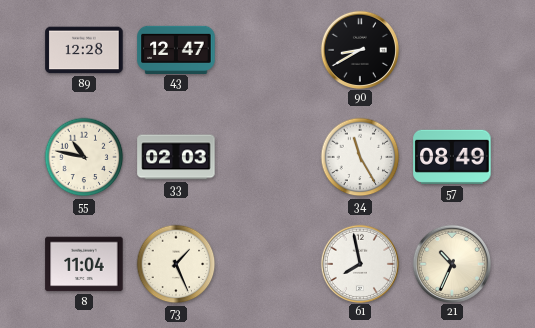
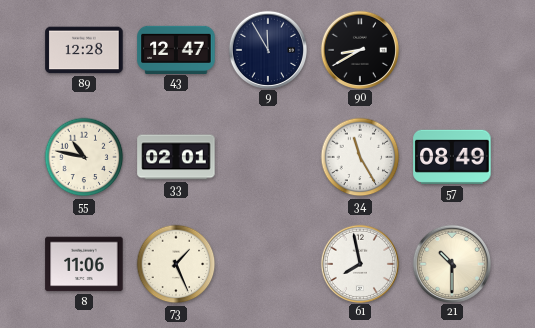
9: none -> 11:55 (267, 49)
33: 02:03 -> 02:01 (176, 157)
8: 11:04 -> 11:06 (84, 264)
21: 10:34 -> 10:30 (451, 263)
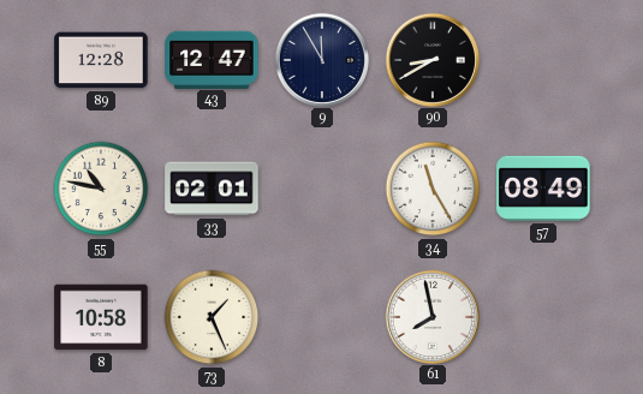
8: 11:06 -> 10:58 (101, 317)
21: 10:30 -> none (451, 263)
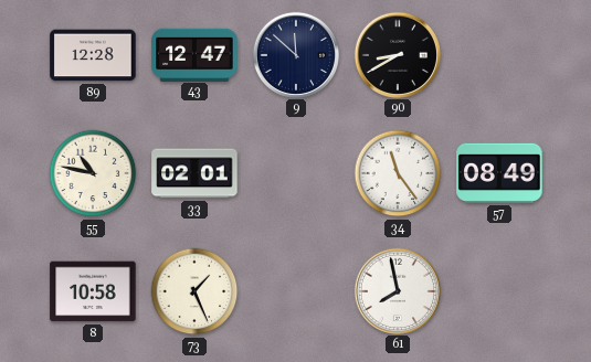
9: 11:55 -> 11:52 (295, 54)
34: 11:25 -> 11:24 (398, 173)
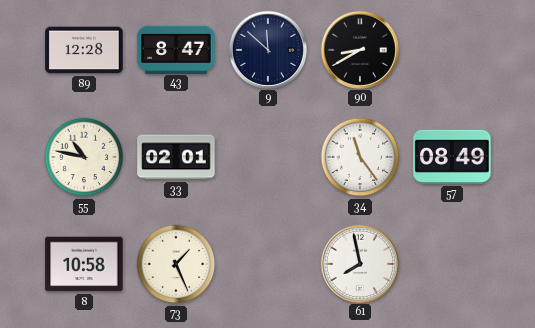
43: 12:47 -> 8:47 (176, 49)
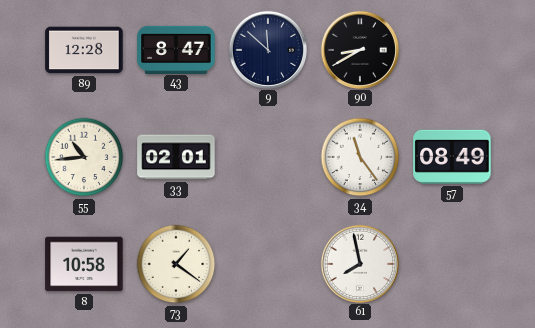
55: 10:47 -> 10:44 (84, 157)
73: 1:26 -> 1:21 (176, 264)
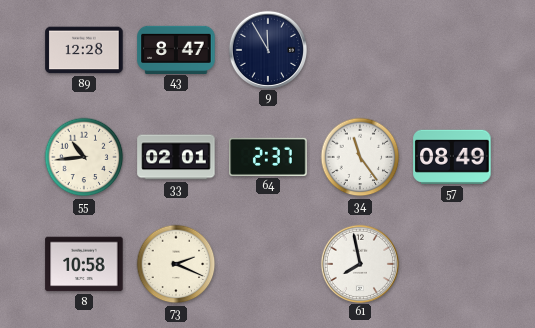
9: 11:52 -> 11:55 (267, 49)
90: 8:40 -> none (359, 49)
64: none -> 2:37 (268, 157)
73: 1:21 -> 2:19 (176, 264)
